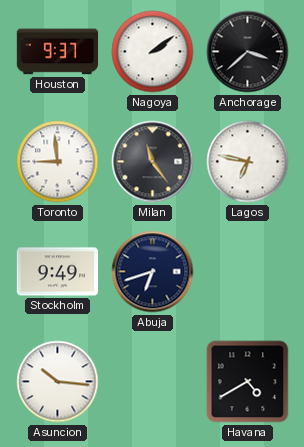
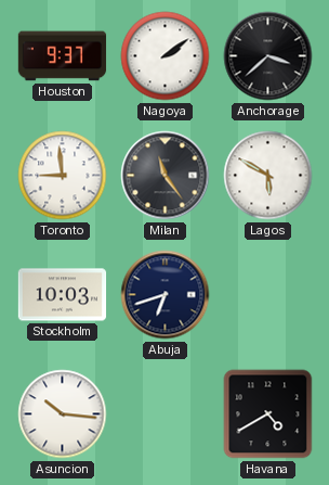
Lagos: 6:47 -> 5:50 (268, 176)
Stockholm: 9:49 -> 10:03 (63, 295)
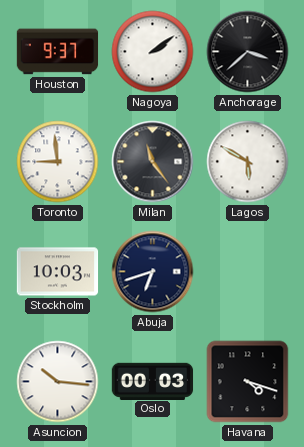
Oslo: none -> 00:03 (153, 381)
Havana: 4:40 -> 4:18 (248, 382)
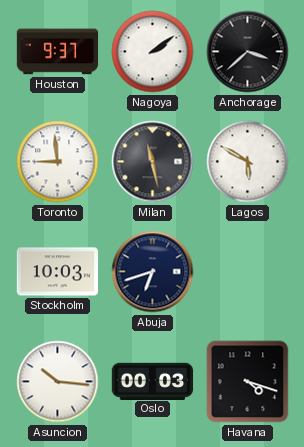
Milan: 11:24 -> 11:28 (153, 162)
